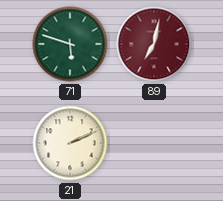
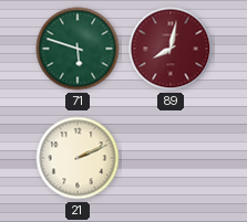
89: 7:02 -> 8:02 (171, 49)
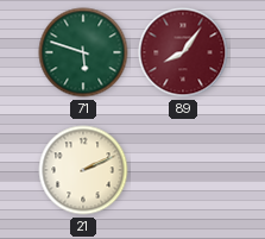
89: 8:02 -> 8:06 (183, 52)
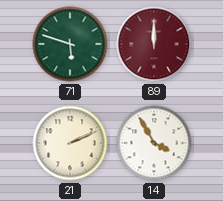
89: 8:06 -> 12:00 (154, 44)
14: none -> 3:55 (154, 143)
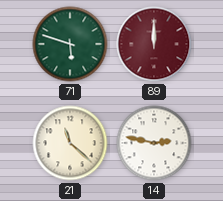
21: 2:11 -> 11:22 (70, 143)
14: 3:55 -> 2:47 (154, 143)
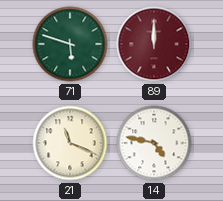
21: 11:22 -> 11:19 (70, 143)
14: 2:47 -> 4:47 (154, 143)
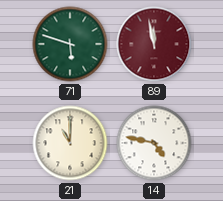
89: 12:00 -> 11:58 (154, 44)
21: 11:19 -> 11:00 (70, 143)
